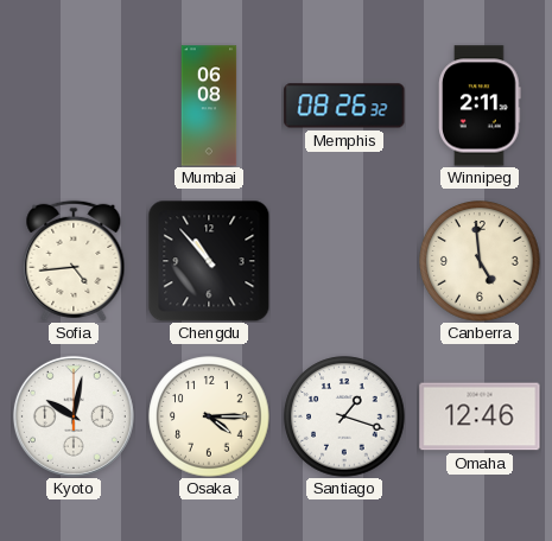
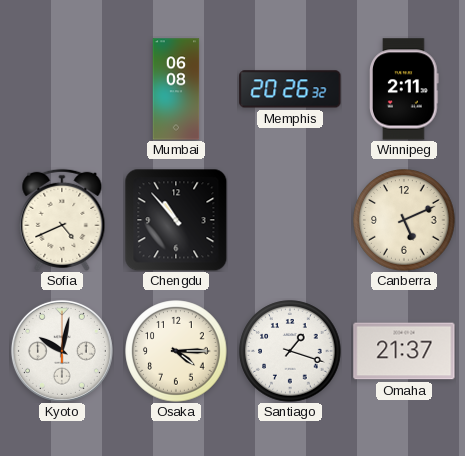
Memphis: 08:26 -> 20:26 (290, 89)
Sofia: 4:44 -> 4:41 (62, 220)
Canberra: 4:59 -> 5:11 (404, 220)
Omaha: 12:46 -> 21:37 (404, 351)
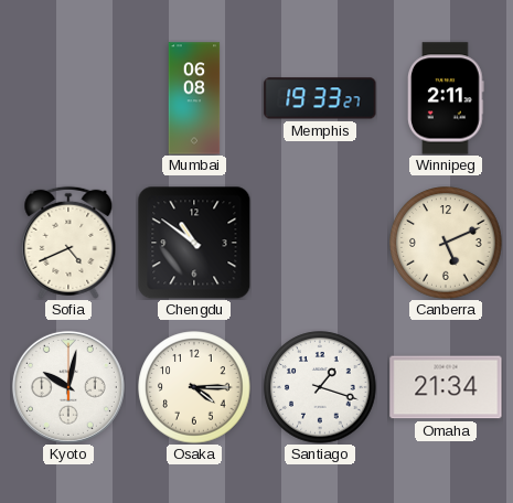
Memphis: 20:26 -> 19:33 (320, 98)
Chengdu: 10:53 -> 10:51 (194, 243)
Omaha: 21:37 -> 21:34 (446, 387)
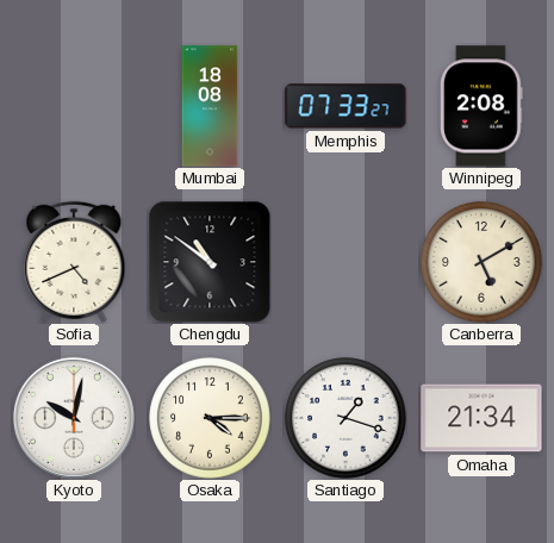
Mumbai: 06:08 -> 18:08 (210, 106)
Memphis: 19:33 -> 07:33 (346, 106)
Winnipeg: 2:11 -> 2:08 (483, 106)
Canberra: 5:11 -> 5:10 (481, 262)
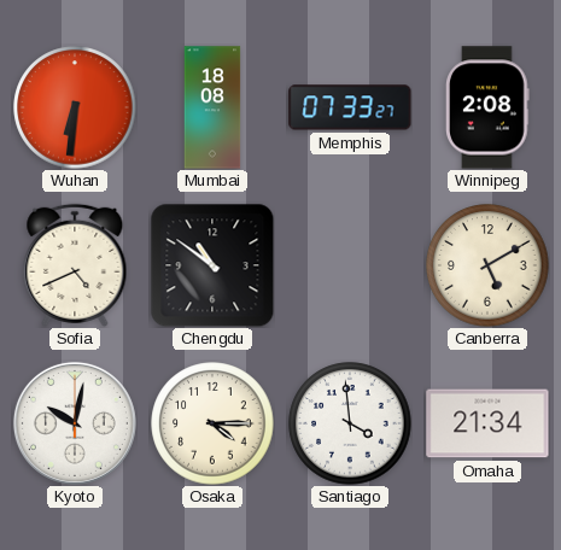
Wuhan: none -> 6:31 (75, 107)
Santiago: 1:18 -> 3:59 (350, 423)
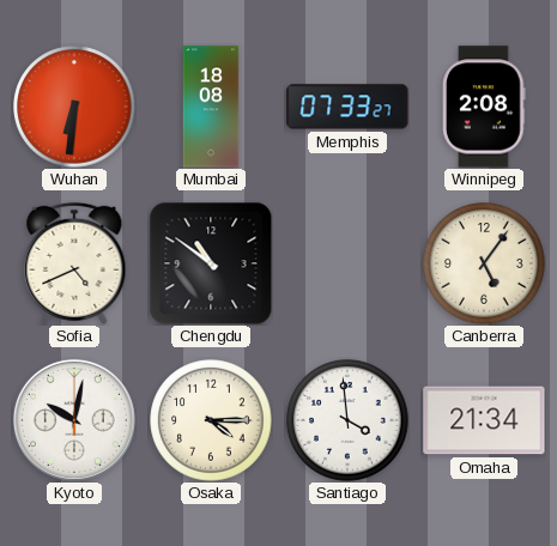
Canberra: 5:10 -> 5:06 (484, 263)
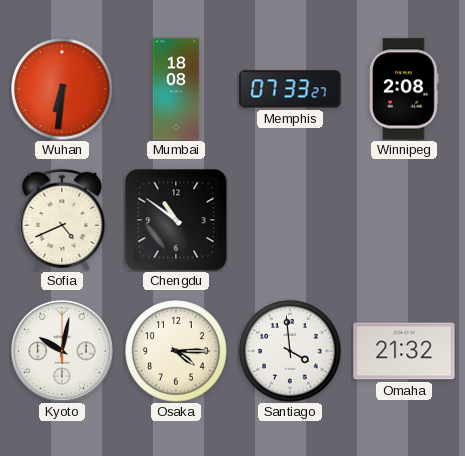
Canberra: 5:06 -> none (484, 263)
Omaha: 21:34 -> 21:32 (404, 351)
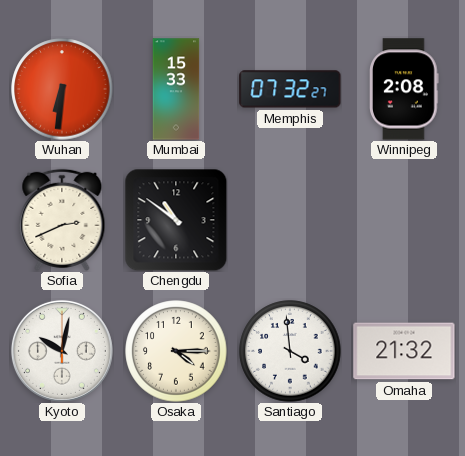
Mumbai: 18:08 -> 15:33 (176, 89)
Memphis: 07:33 -> 07:32 (290, 89)
Sofia: 4:41 -> 2:41 (62, 220)
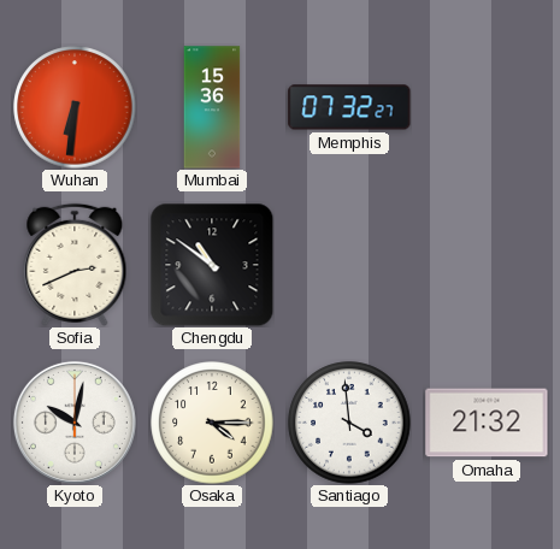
Mumbai: 15:33 -> 15:36 (212, 107)
Winnipeg: 2:08 -> none (405, 89)
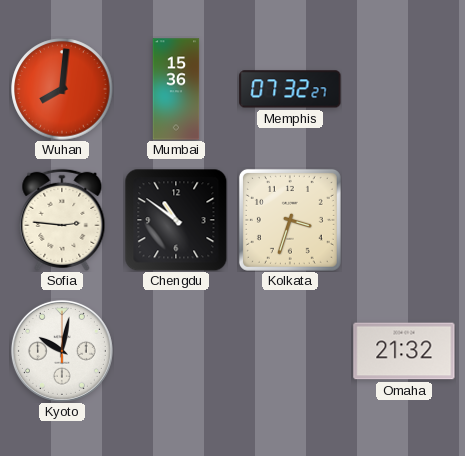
Wuhan: 6:31 -> 8:01 (62, 89)
Sofia: 2:41 -> 2:46 (62, 220)
Kolkata: none -> 3:33 (290, 220)
Osaka: 4:15 -> none (212, 423)
Santiago: 3:59 -> none (349, 423)
